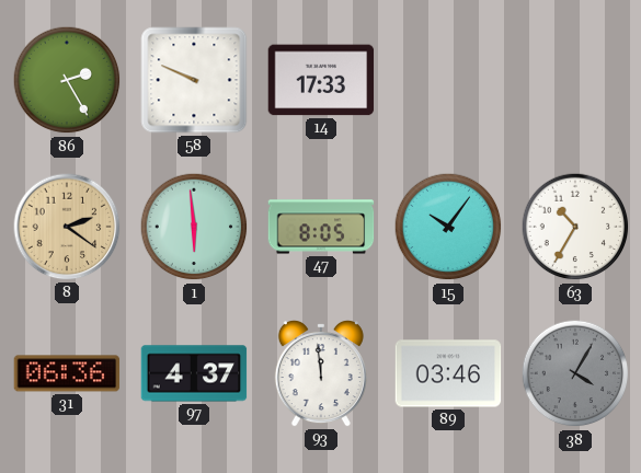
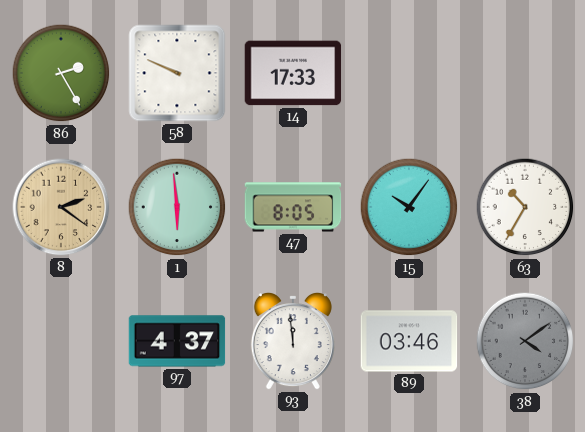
31: 06:36 -> none (67, 373)
38: 4:05 -> 4:09 (525, 341)
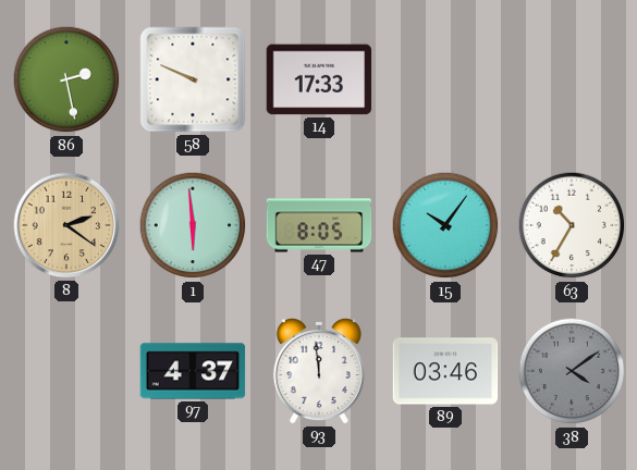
86: 2:25 -> 2:28 (66, 79)
